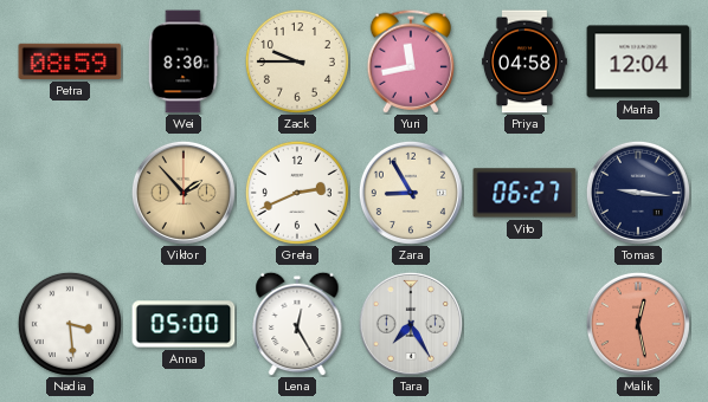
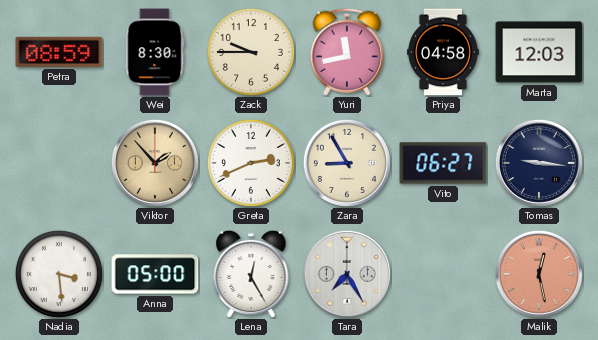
Marta: 12:04 -> 12:03 (539, 52)
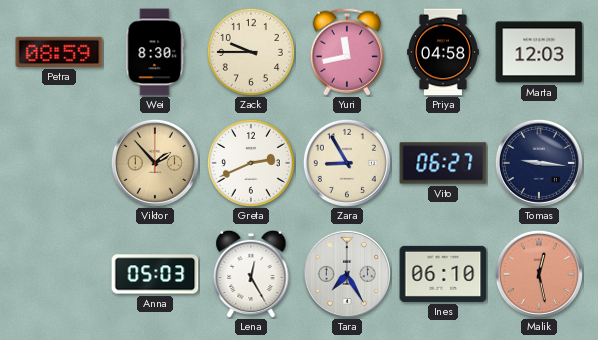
Nadia: 3:29 -> none (59, 274)
Anna: 05:00 -> 05:03 (155, 274)
Ines: none -> 06:10 (443, 274)
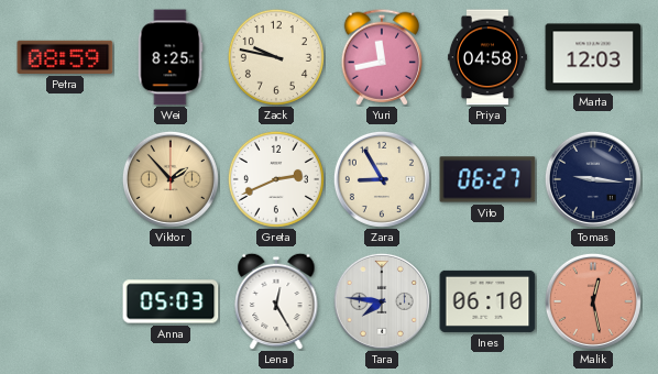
Wei: 8:30 -> 8:25 (171, 57)
Zack: 9:45 -> 9:47 (276, 57)
Tara: 7:25 -> 7:46 (382, 301)
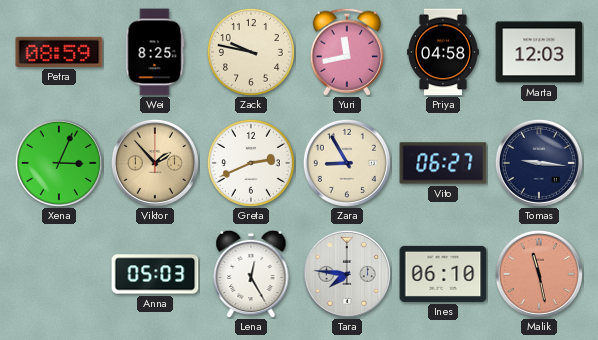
Xena: none -> 3:04 (59, 163)
Malik: 12:28 -> 11:28 (539, 274)
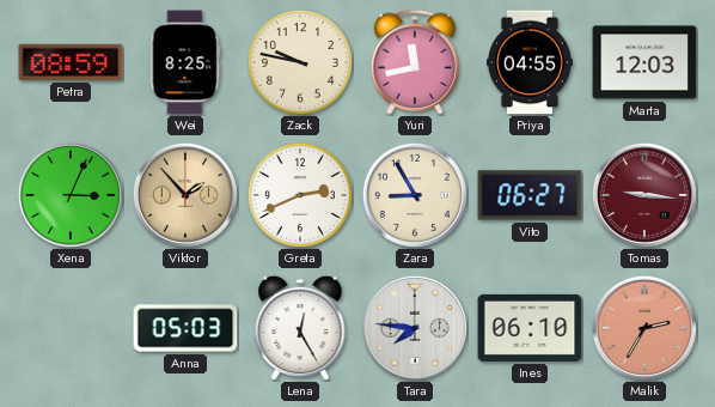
Priya: 04:58 -> 04:55 (530, 62)
Tomas dial: navy -> burgundy (644, 195)
Malik: 11:28 -> 2:35 (644, 328)
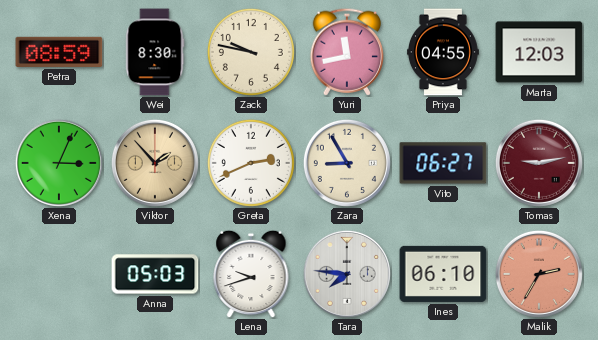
Wei: 8:25 -> 8:30 (155, 52)
Tomas: 9:16 -> 9:13 (539, 163)
Lena: 12:25 -> 9:42 (251, 274)
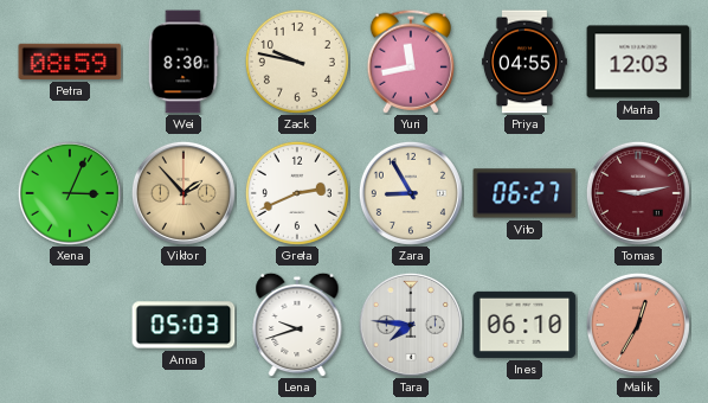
Malik: 2:35 -> 12:35 (638, 325)
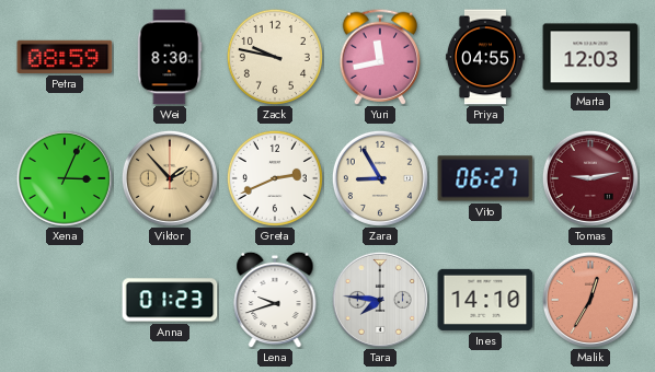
Anna: 05:03 -> 01:23 (170, 300)
Ines: 06:10 -> 14:10 (485, 300)
